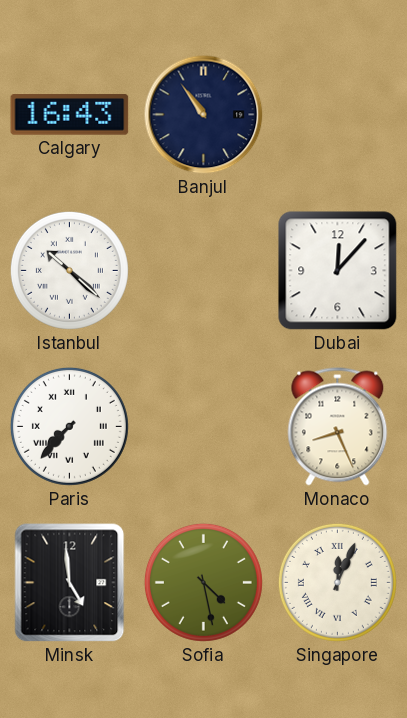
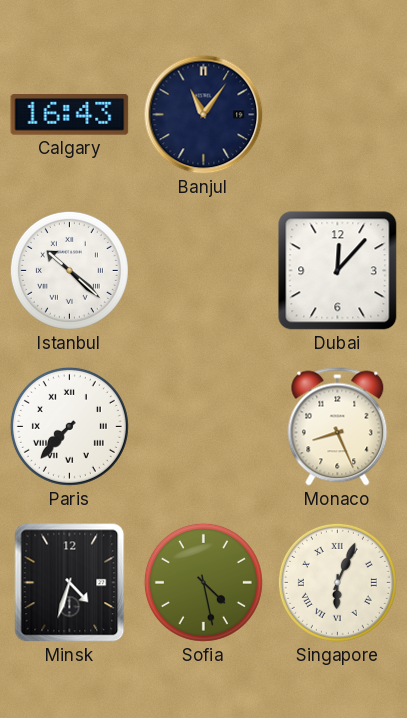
Banjul: 10:54 -> 11:06 (204, 115)
Minsk: 4:59 -> 4:33 (70, 583)
Singapore: 12:04 -> 6:04 (337, 582)
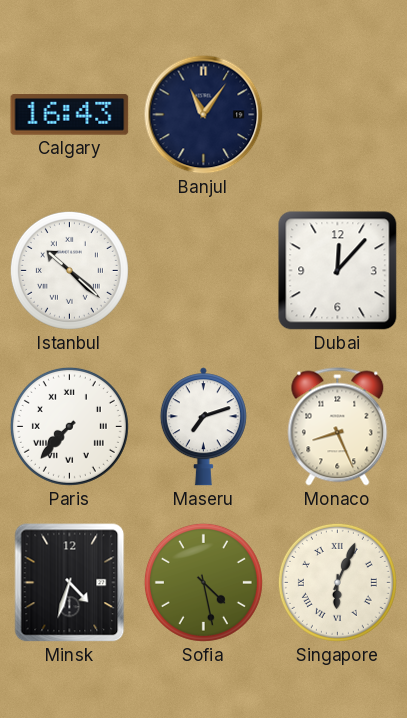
Maseru: none -> 7:12 (203, 427)
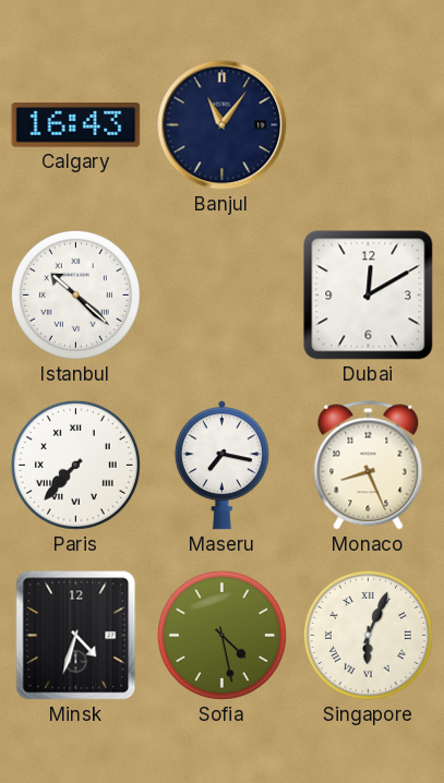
Dubai: 12:07 -> 12:10 (369, 296)
Maseru: 7:12 -> 7:17 (221, 466)
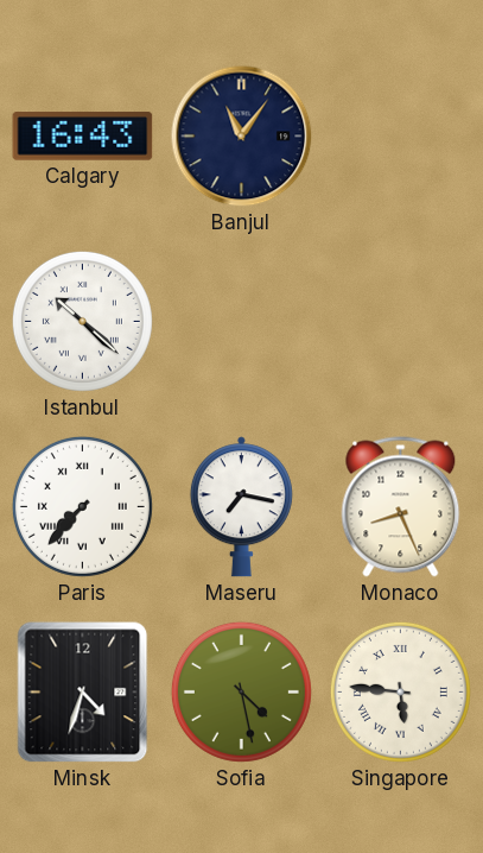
Dubai: 12:10 -> none (369, 296)
Singapore: 6:04 -> 5:46 (400, 691)
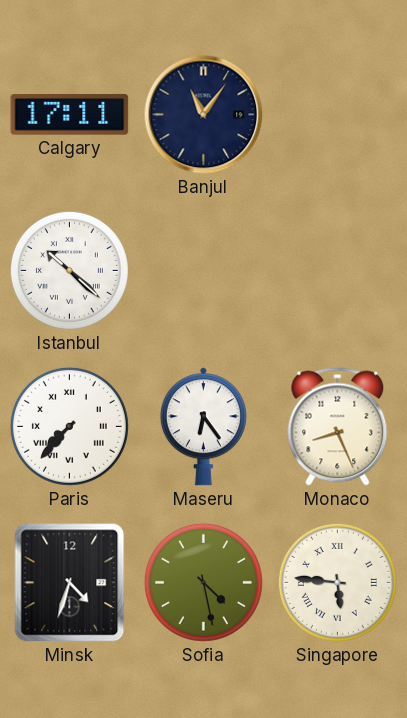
Calgary: 16:43 -> 17:11 (70, 115)
Maseru: 7:17 -> 6:24 (203, 427)
